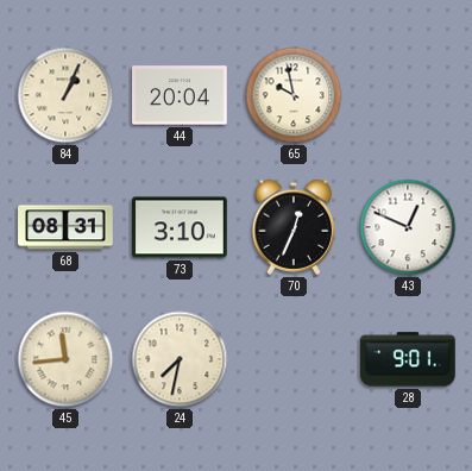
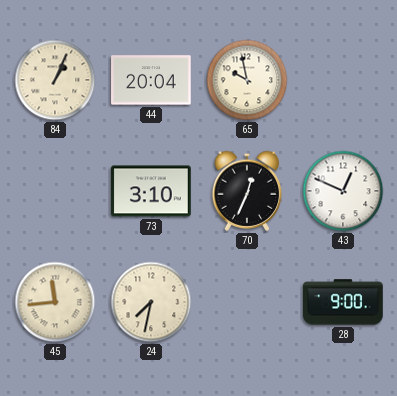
68: 08:31 -> none (65, 227)
28: 9:01 -> 9:00 (343, 302)
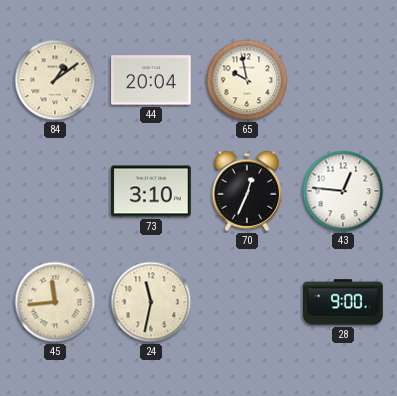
84: 1:04 -> 1:09 (55, 80)
43: 12:49 -> 12:46 (343, 191)
24: 7:32 -> 11:32 (151, 302)
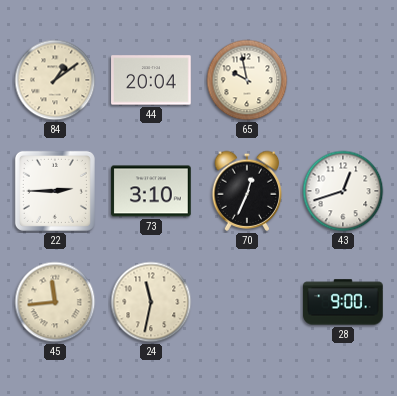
22: none -> 2:45 (55, 191)
43: 12:46 -> 12:42 (343, 191)
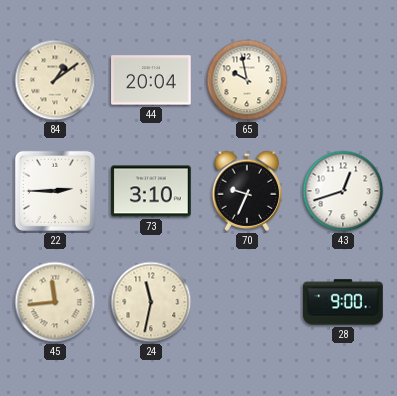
70: 12:34 -> 9:34 (247, 191)
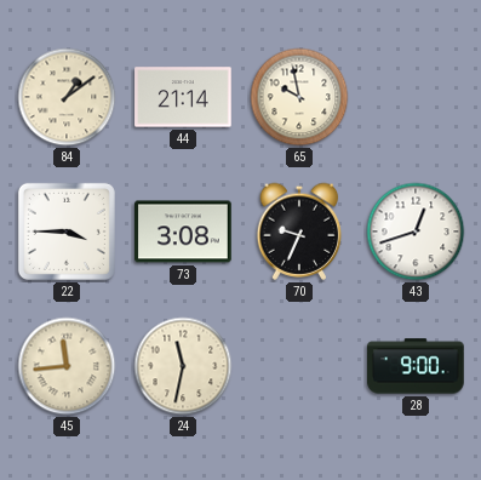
44: 20:04 -> 21:14 (183, 97)
22: 2:45 -> 3:45 (67, 232)
73: 3:10 -> 3:08 (183, 232)
